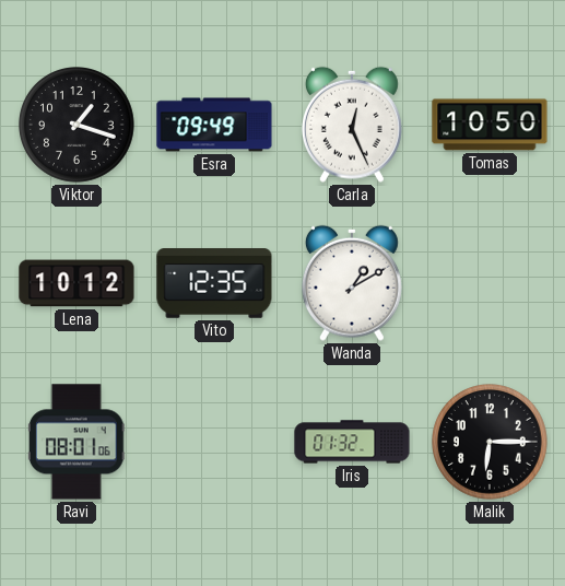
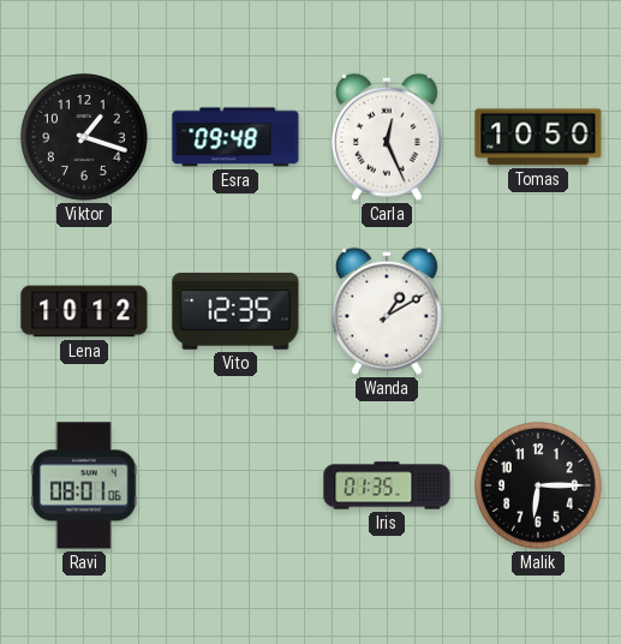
Esra: 09:49 -> 09:48 (235, 137)
Iris: 01:32 -> 01:35 (387, 485)
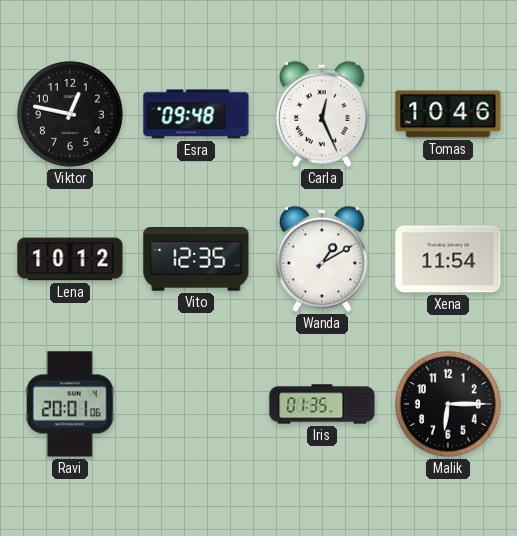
Viktor: 1:18 -> 12:47 (71, 115)
Tomas: 10:50 -> 10:46 (448, 114)
Xena: none -> 11:54 (448, 259)
Ravi: 08:01 -> 20:01 (70, 404)
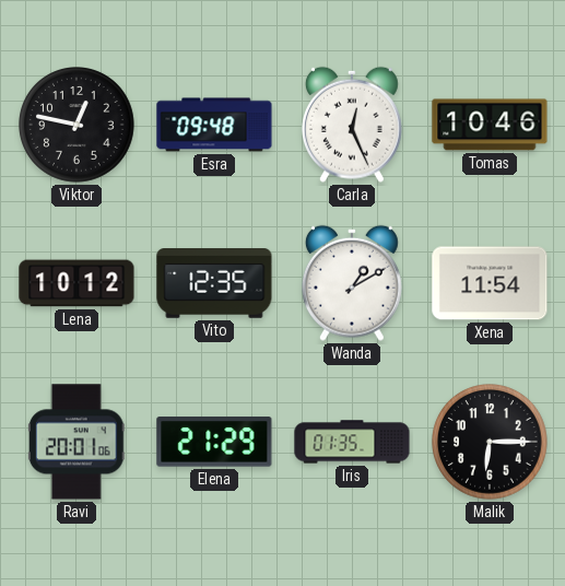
Elena: none -> 21:29 (214, 442)
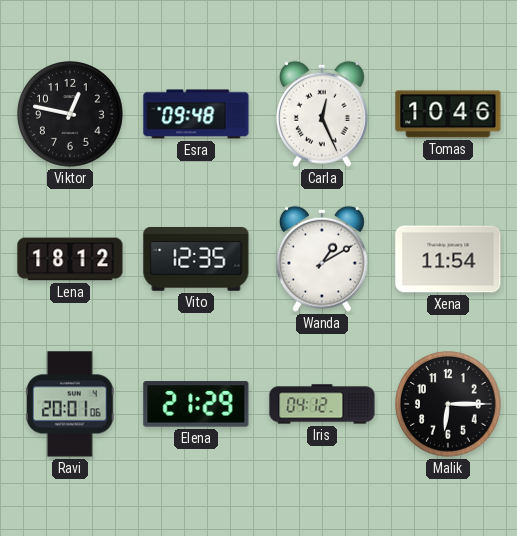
Lena: 10:12 -> 18:12 (70, 259)
Iris: 01:35 -> 04:12 (322, 404)
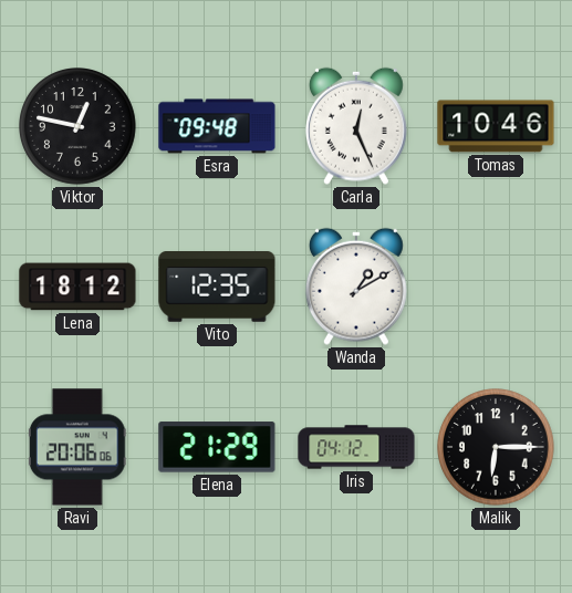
Xena: 11:54 -> none (448, 259)
Ravi: 20:01 -> 20:06 (77, 447)
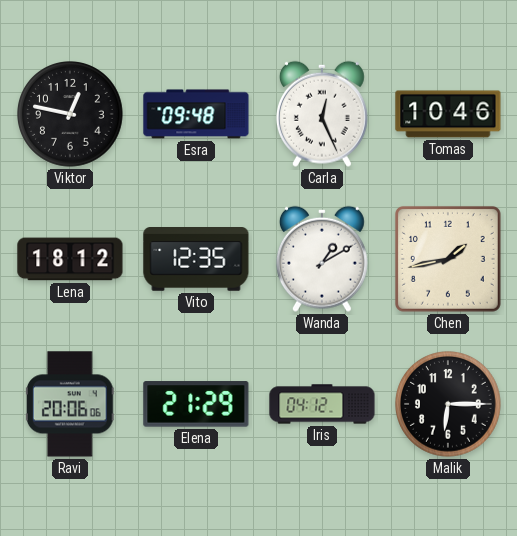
Chen: none -> 1:43 (448, 259)
